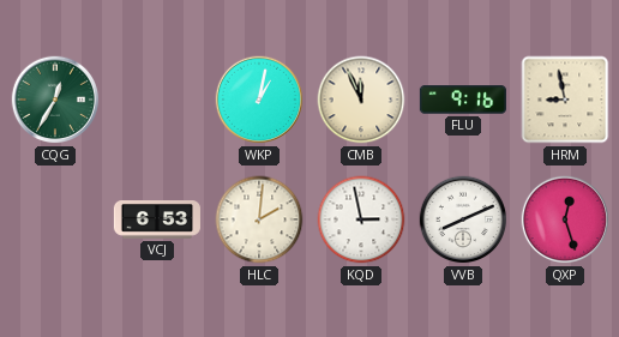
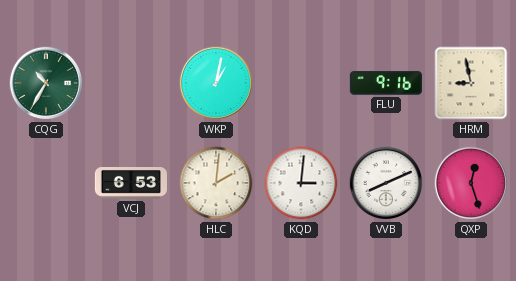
CQG: 12:35 -> 10:35 (46, 83)
CMB: 11:56 -> none (361, 100)
KQD: 2:58 -> 3:01 (301, 183)
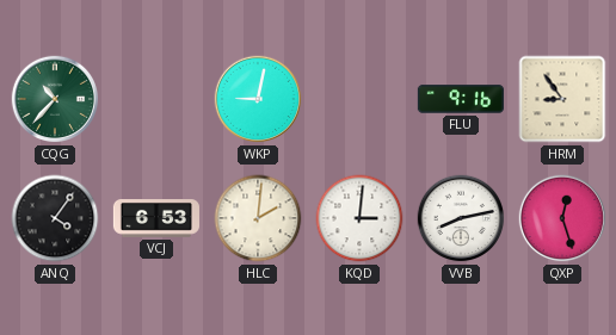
CQG: 10:35 -> 10:37 (55, 99)
WKP: 1:02 -> 9:02 (258, 99)
HRM: 8:58 -> 8:54 (562, 99)
ANQ: none -> 4:06 (55, 218)
VVB: 8:11 -> 8:13 (461, 218)
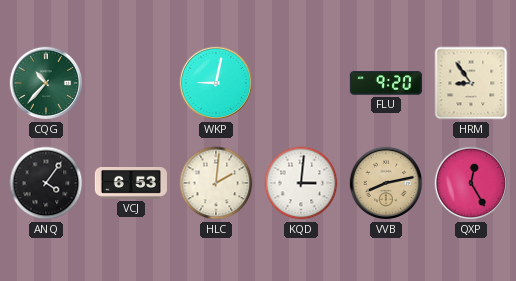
FLU: 9:16 -> 9:20 (386, 83)
VVB dial: white -> champagne (386, 183)
QXP: 12:27 -> 12:25 (471, 183)
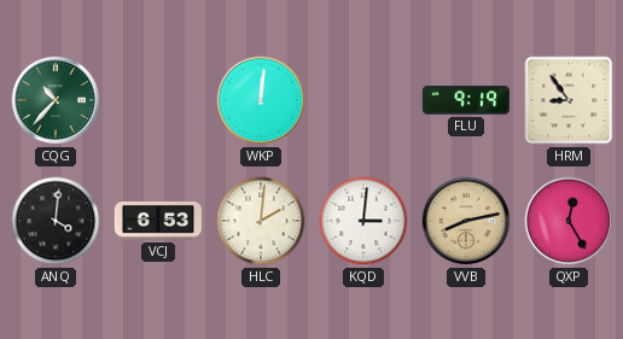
WKP: 9:02 -> 12:01 (261, 100)
FLU: 9:20 -> 9:19 (466, 100)
ANQ: 4:06 -> 4:01 (56, 221)
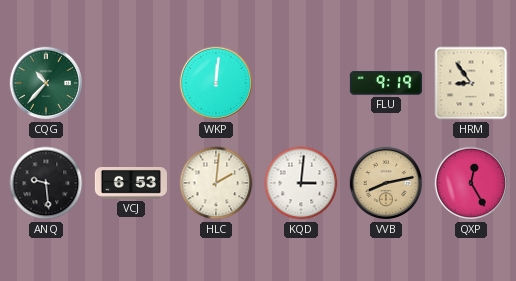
ANQ: 4:01 -> 9:29 (46, 183)
